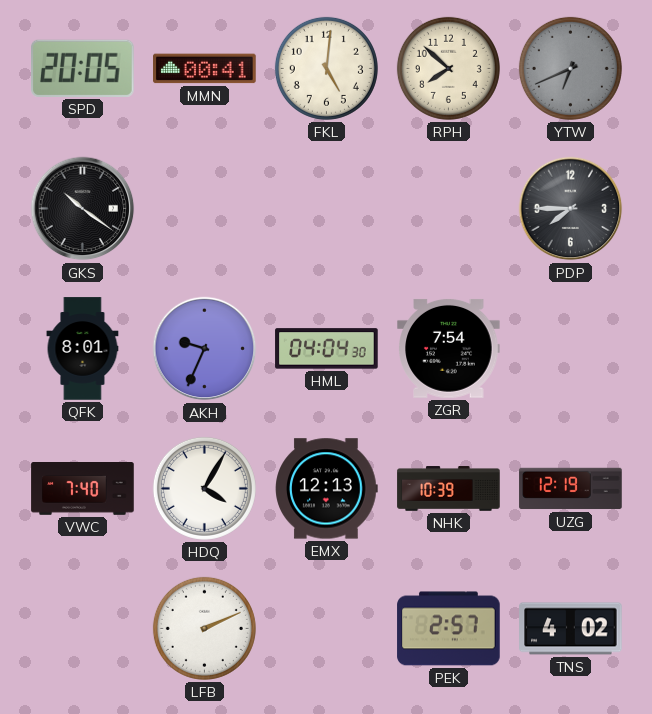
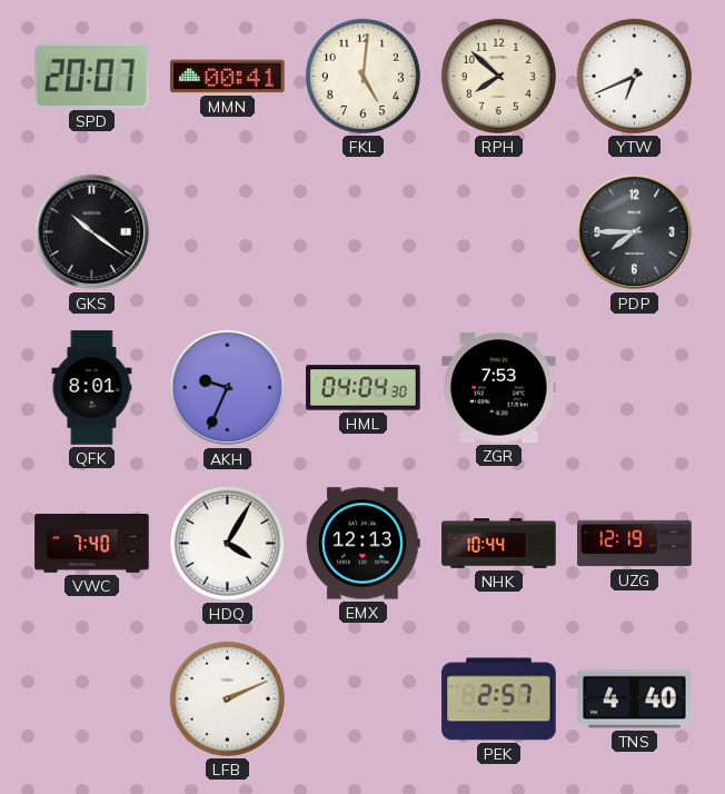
SPD: 20:05 -> 20:07 (92, 76)
YTW dial: grey -> white (634, 76)
ZGR: 7:54 -> 7:53 (499, 387)
NHK: 10:39 -> 10:44 (499, 544)
TNS: 4:02 -> 4:40 (635, 699)
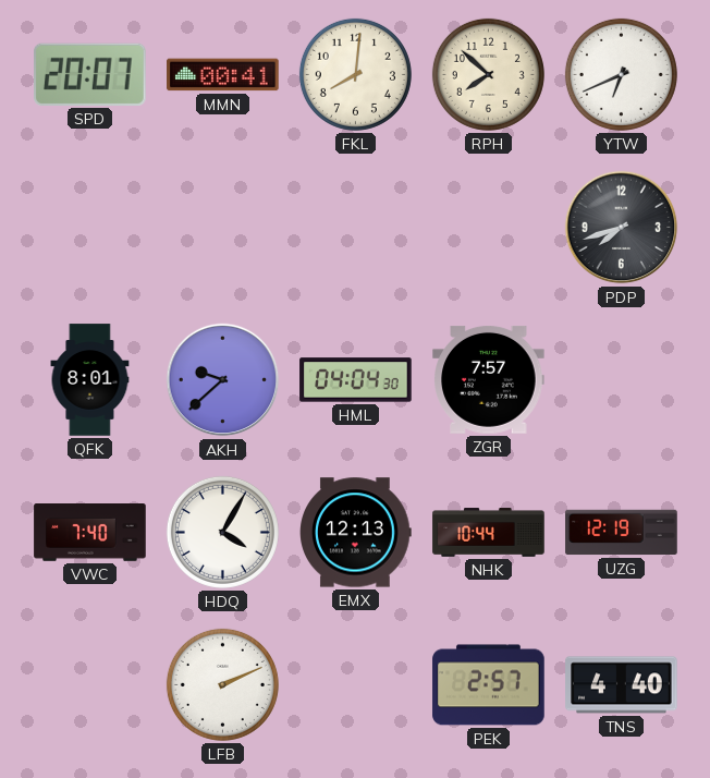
FKL: 5:01 -> 8:01 (355, 74)
GKS: 10:21 -> none (92, 232)
PDP: 7:45 -> 7:42 (622, 228)
AKH: 9:34 -> 9:38 (223, 380)
ZGR: 7:53 -> 7:57 (489, 379)
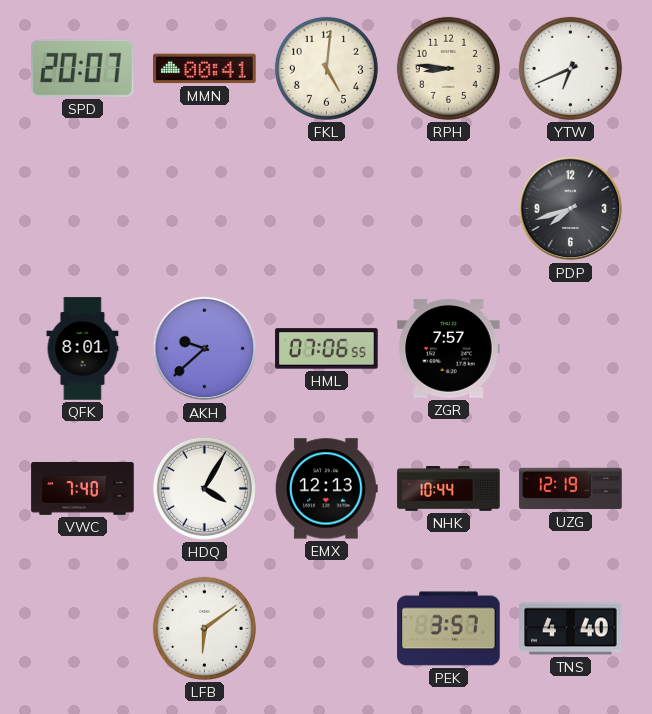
FKL: 8:01 -> 5:01 (326, 68)
RPH: 7:52 -> 8:46 (448, 68)
HML: 04:04 -> 07:06 (327, 349)
LFB: 2:11 -> 6:09 (204, 628)
PEK: 2:57 -> 3:57 (449, 629)
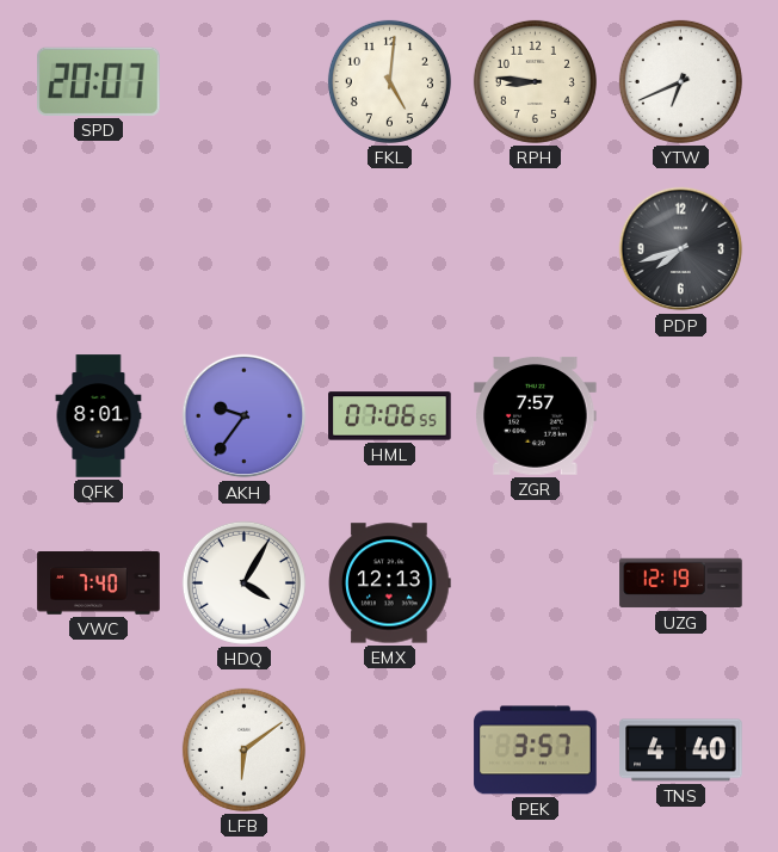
MMN: 00:41 -> none (205, 69)
AKH: 9:38 -> 9:36 (245, 416)
NHK: 10:44 -> none (449, 489)
